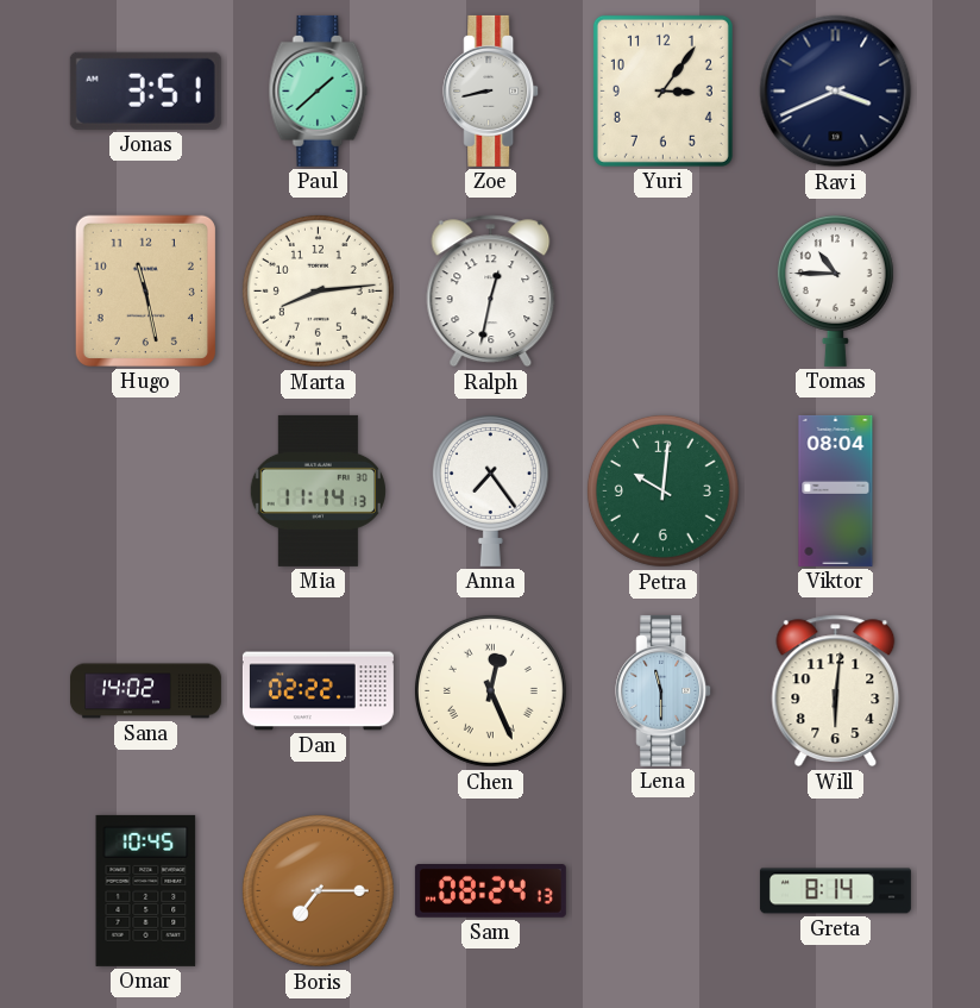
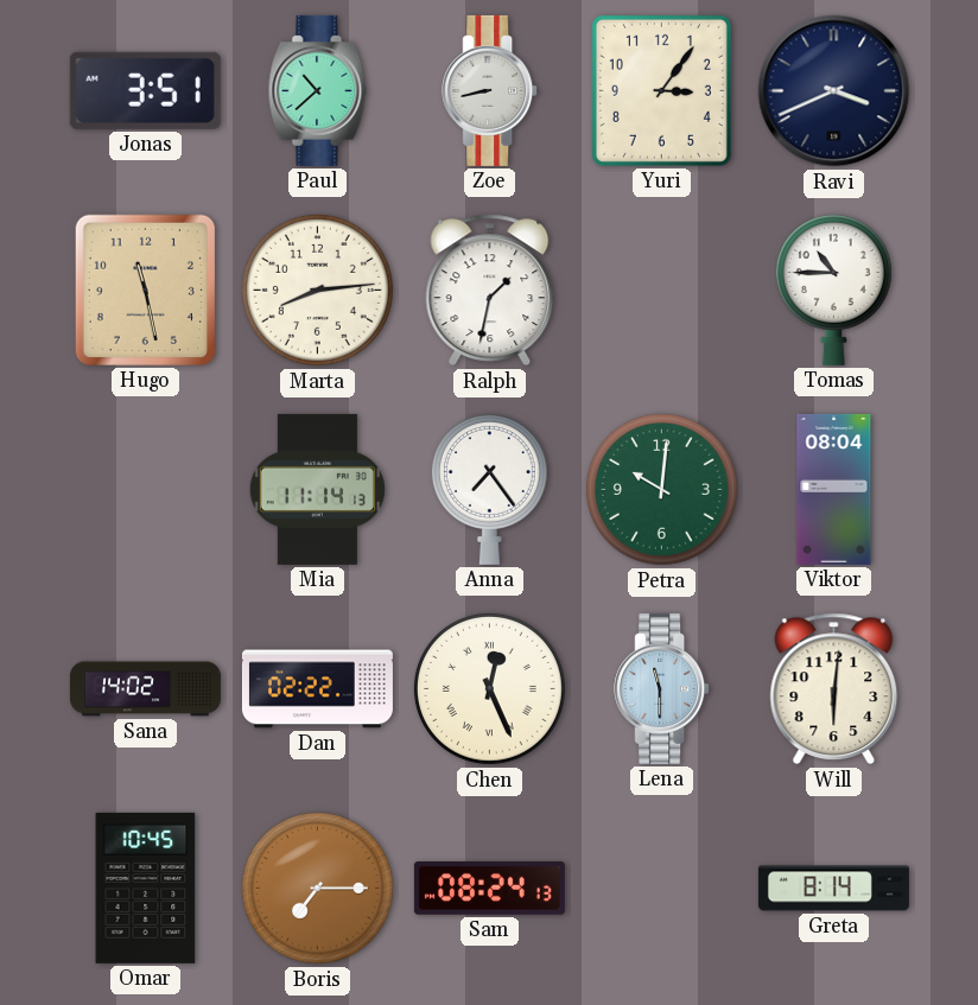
Paul: 1:38 -> 10:38 (318, 90)
Ralph: 12:32 -> 1:32 (490, 291)
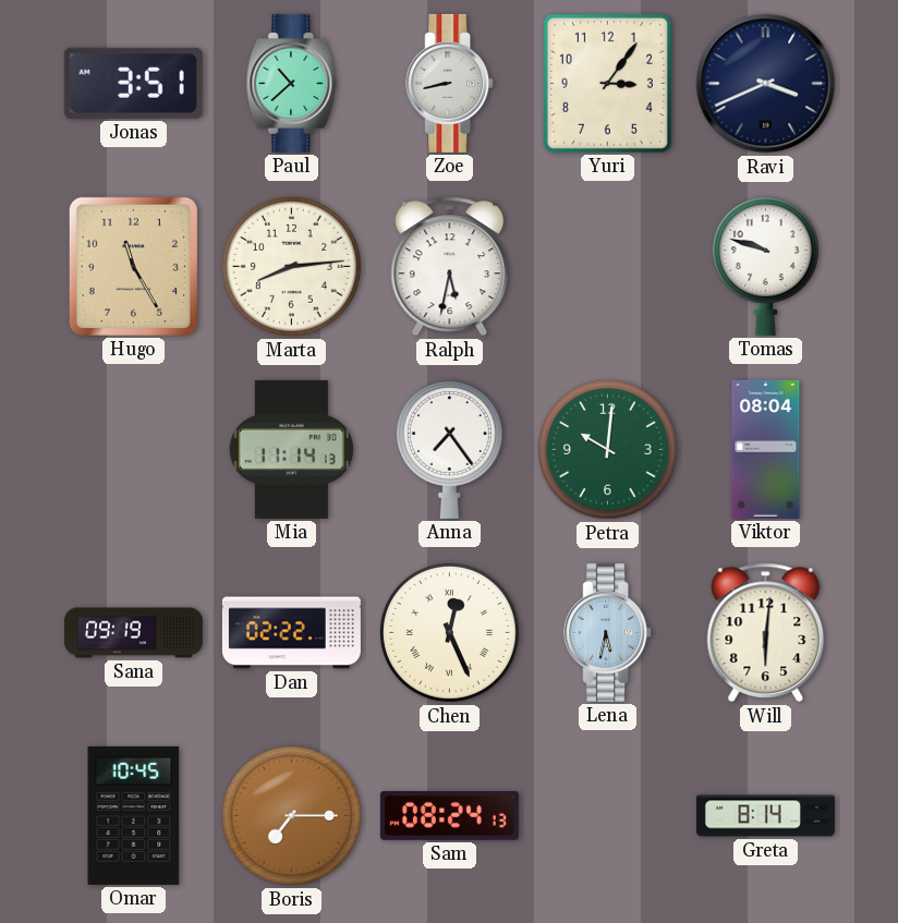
Hugo: 11:28 -> 11:25 (133, 266)
Ralph: 1:32 -> 5:32 (450, 267)
Tomas: 10:45 -> 9:48 (765, 267)
Sana: 14:02 -> 09:19 (133, 633)
Lena: 11:30 -> 5:32 (608, 632)
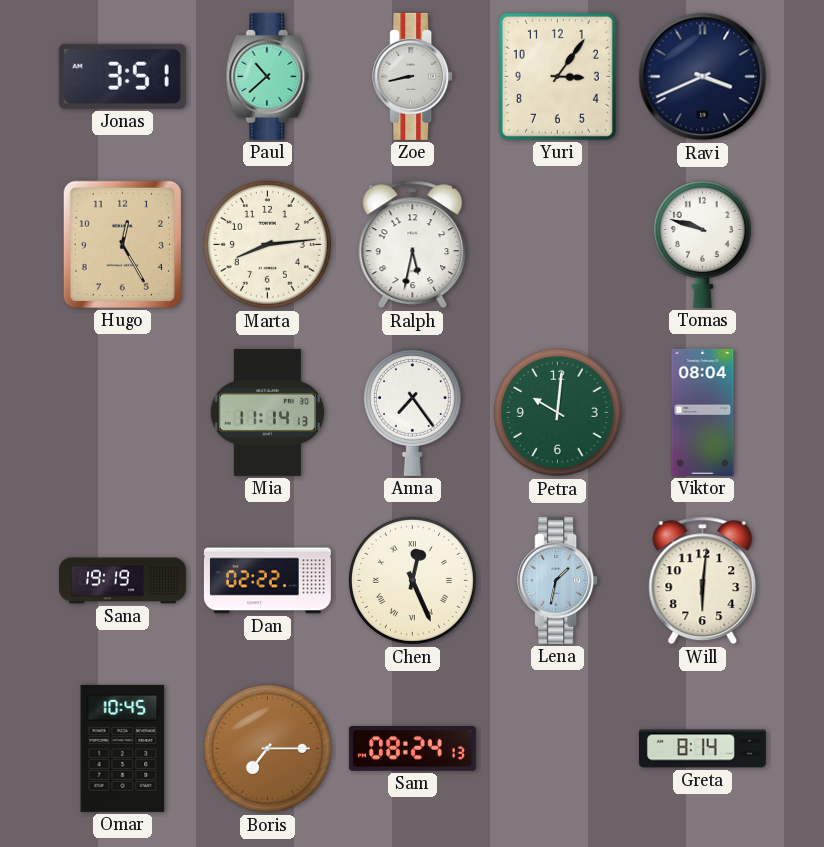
Hugo: 11:25 -> 12:25 (122, 244)
Sana: 09:19 -> 19:19 (122, 581)
Lena: 5:32 -> 1:32 (558, 580)
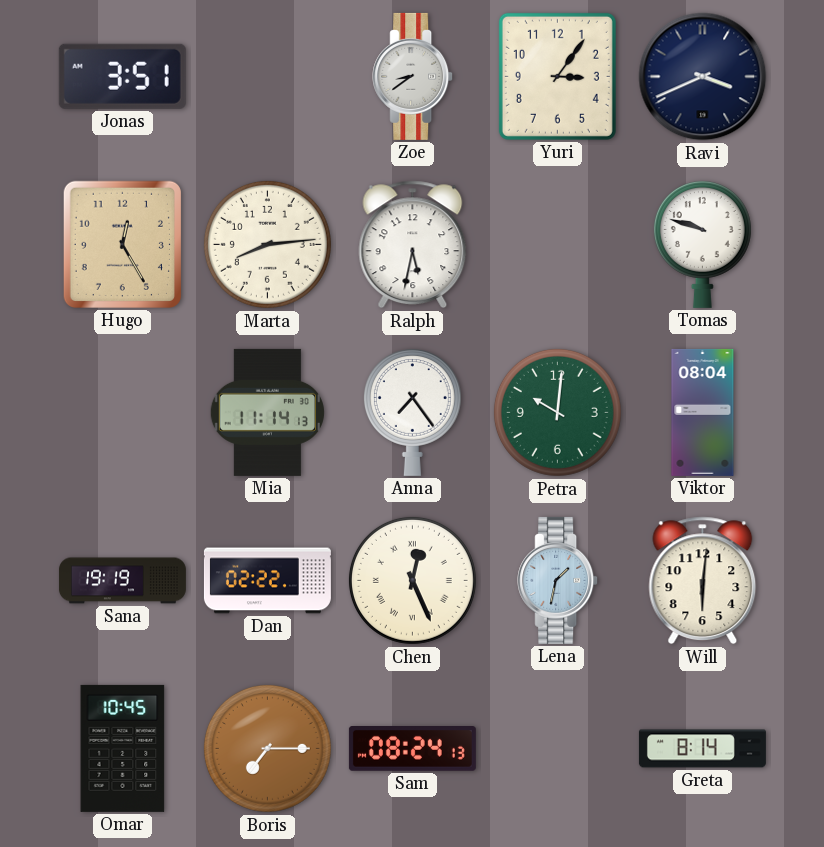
Paul: 10:38 -> none (268, 76)
Zoe: 8:43 -> 8:39 (413, 76)
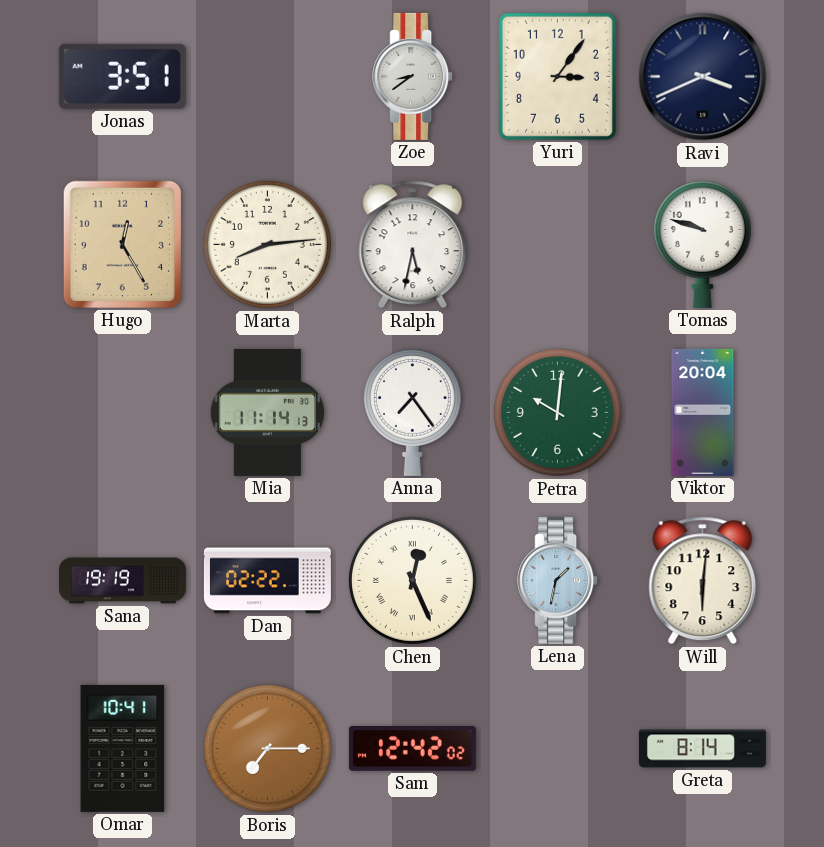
Viktor: 08:04 -> 20:04 (703, 412)
Omar: 10:45 -> 10:41 (123, 748)
Sam: 08:24 -> 12:42 (412, 749)
